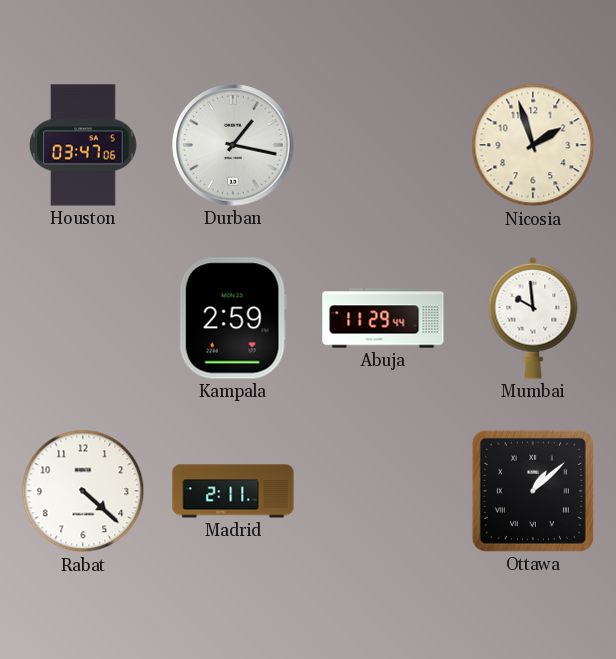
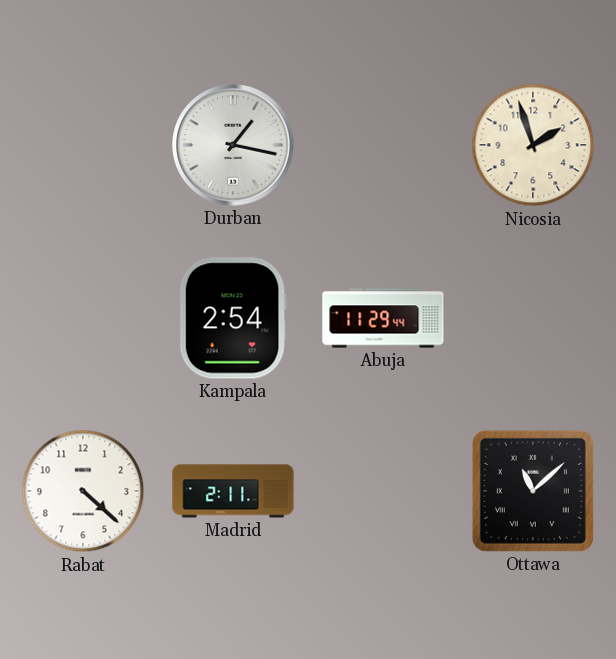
Houston: 03:47 -> none (83, 145)
Kampala: 2:59 -> 2:54 (233, 318)
Mumbai: 9:59 -> none (533, 318)
Ottawa: 1:08 -> 11:08 (533, 491)
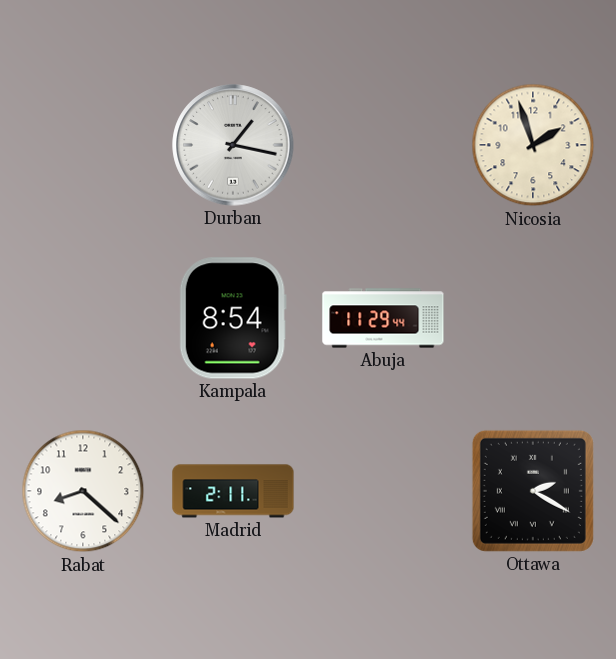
Kampala: 2:54 -> 8:54 (233, 318)
Rabat: 4:22 -> 8:22 (83, 491)
Ottawa: 11:08 -> 2:20 (533, 491)
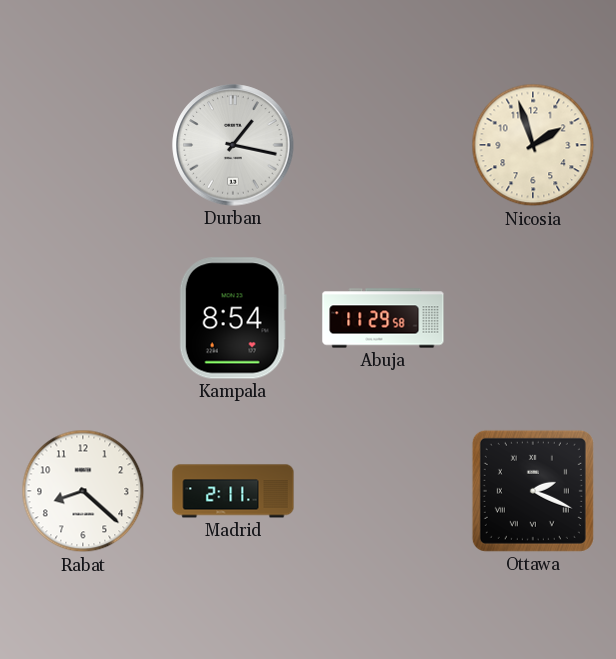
Abuja: 11:29:44 -> 11:29:58 (383, 318)
Ottawa: 2:20 -> 2:19 (533, 491)
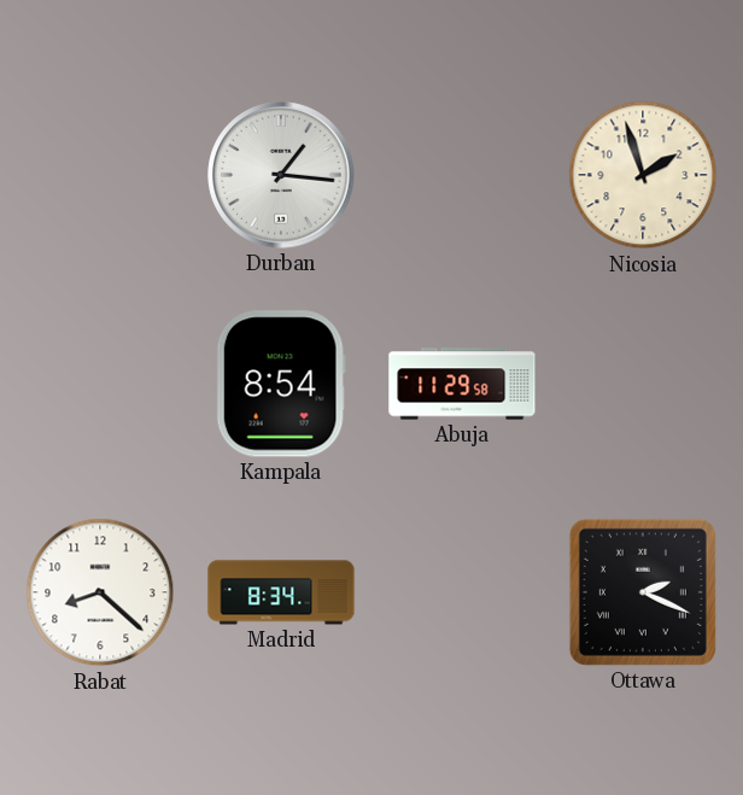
Durban: 1:17 -> 1:16 (281, 175)
Madrid: 2:11 -> 8:34 (281, 592)
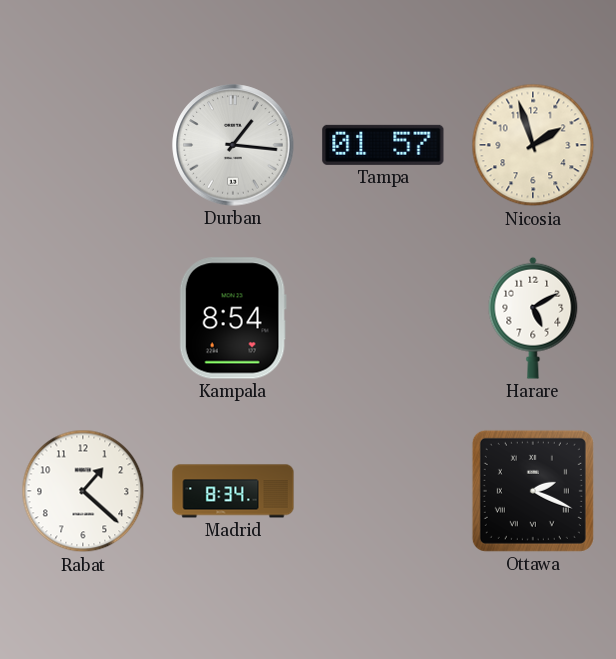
Tampa: none -> 01:57 (383, 145)
Abuja: 11:29 -> none (462, 384)
Harare: none -> 5:10 (533, 318)
Rabat: 8:22 -> 1:22 (83, 491)
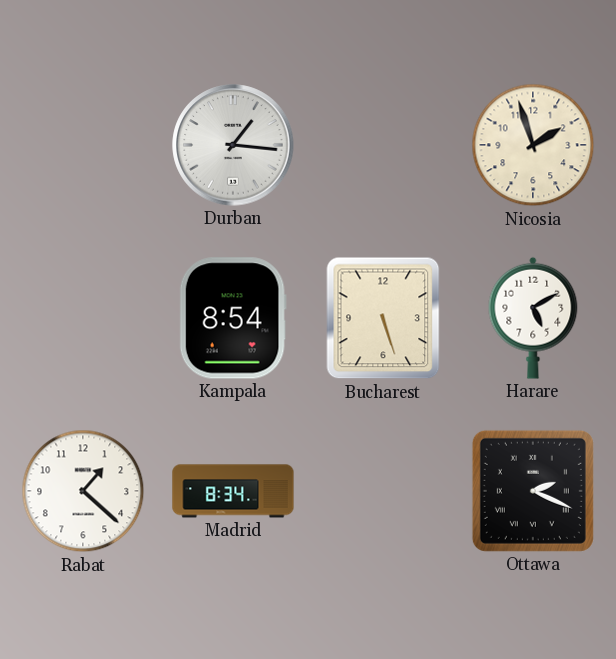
Tampa: 01:57 -> none (383, 145)
Bucharest: none -> 5:27 (383, 318)
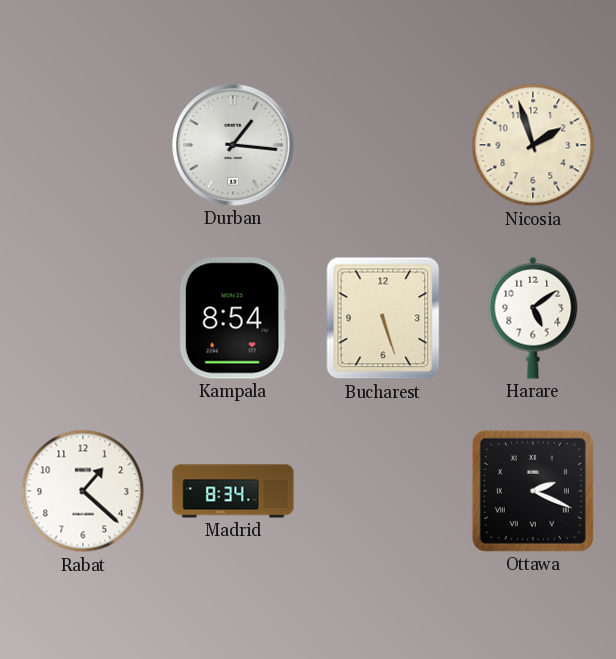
Harare: 5:10 -> 5:09 (533, 318)
